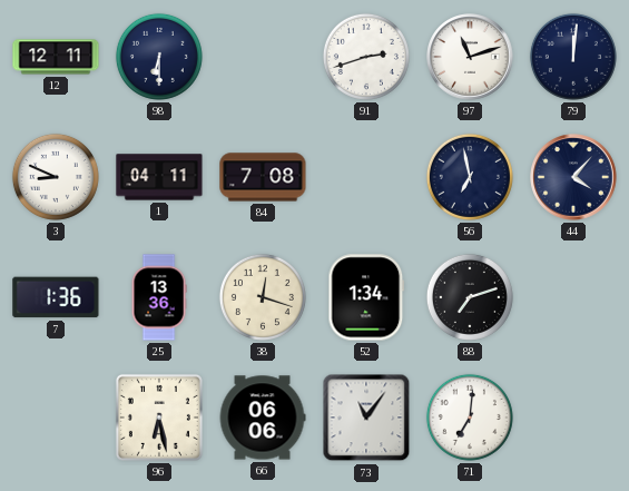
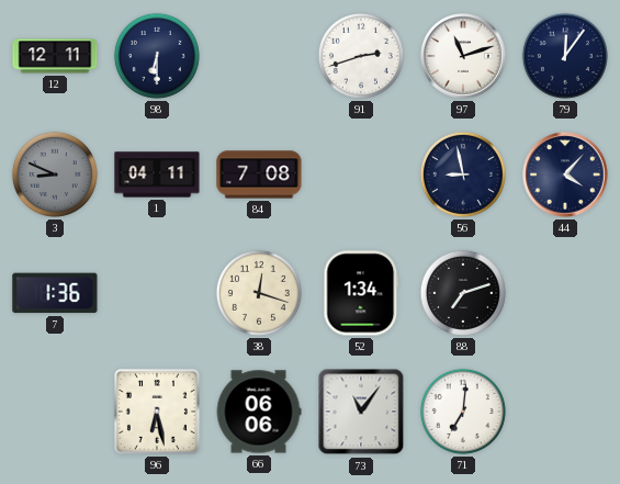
79: 12:01 -> 12:06 (565, 56)
3 dial: white -> grey (55, 175)
56: 6:58 -> 8:58 (463, 175)
25: 13:36 -> none (159, 297)
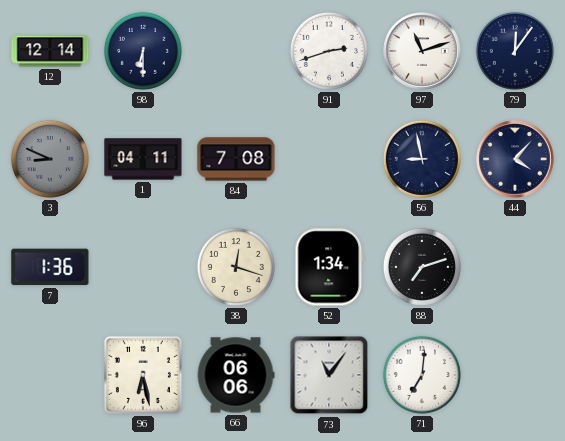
12: 12:11 -> 12:14 (50, 51)
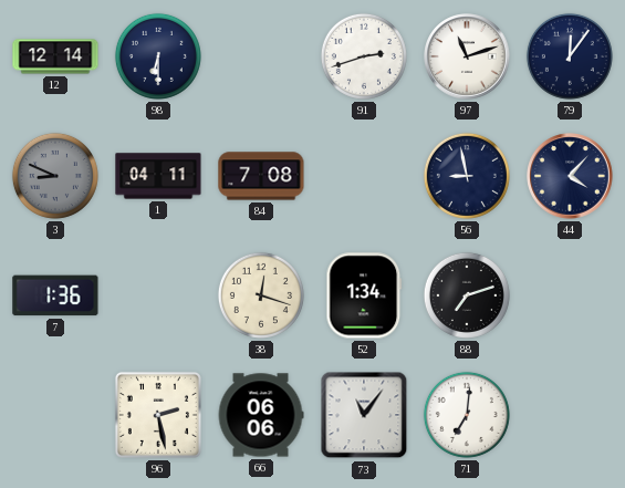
96: 6:28 -> 2:28 (158, 415)
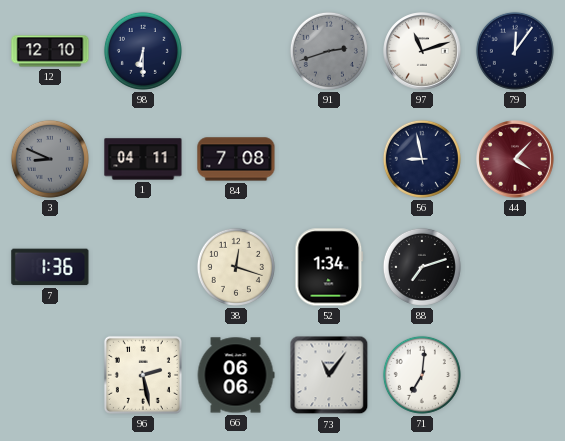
12: 12:14 -> 12:10 (50, 51)
91 dial: white -> grey (329, 51)
44 dial: navy -> burgundy (515, 159)
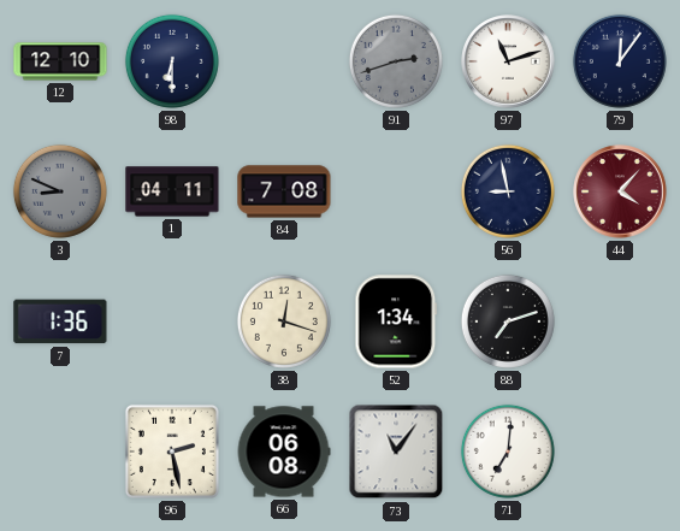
66: 06:06 -> 06:08 (284, 452)
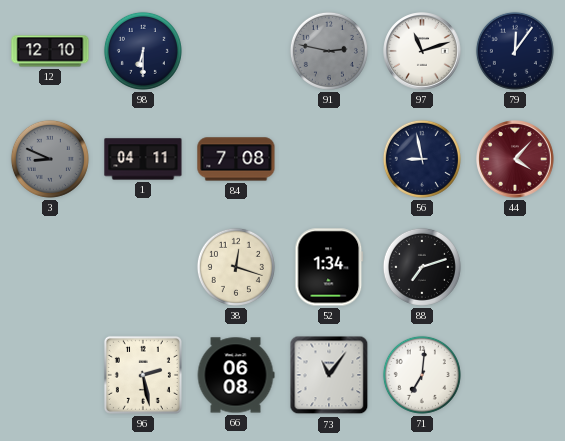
91: 2:42 -> 2:47 (329, 51)
7: 1:36 -> none (60, 321)
